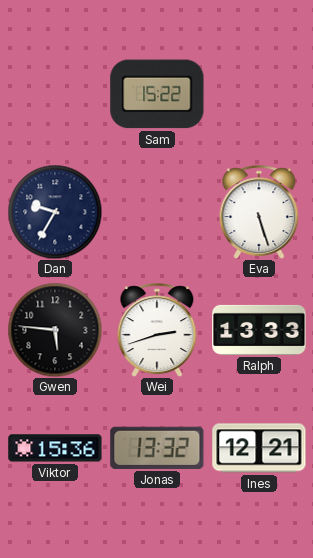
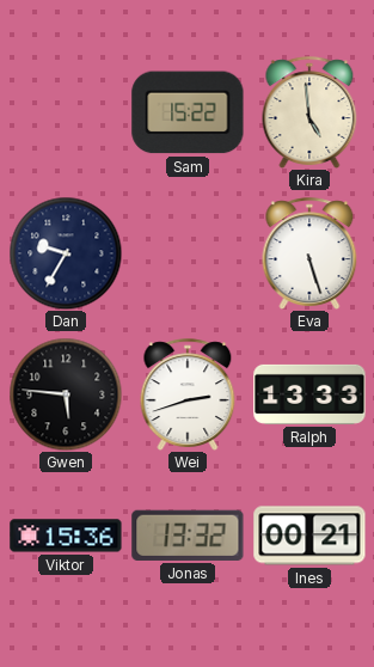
Kira: none -> 4:59 (309, 112)
Ines: 12:21 -> 00:21 (309, 536)
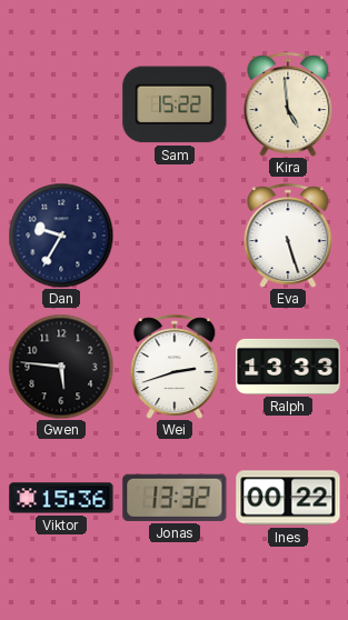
Ines: 00:21 -> 00:22 (288, 498)
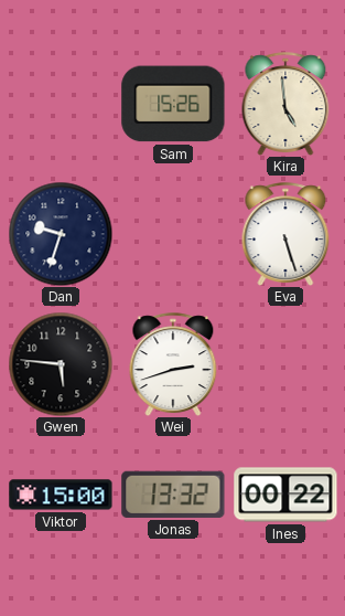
Sam: 15:22 -> 15:26 (173, 104)
Dan: 9:35 -> 9:33 (61, 234)
Ralph: 13:33 -> none (288, 367)
Viktor: 15:36 -> 15:00 (61, 495)
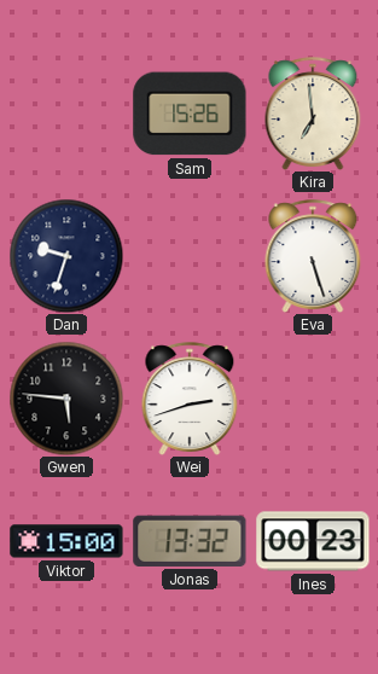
Kira: 4:59 -> 6:59 (313, 114)
Ines: 00:22 -> 00:23 (313, 541)
